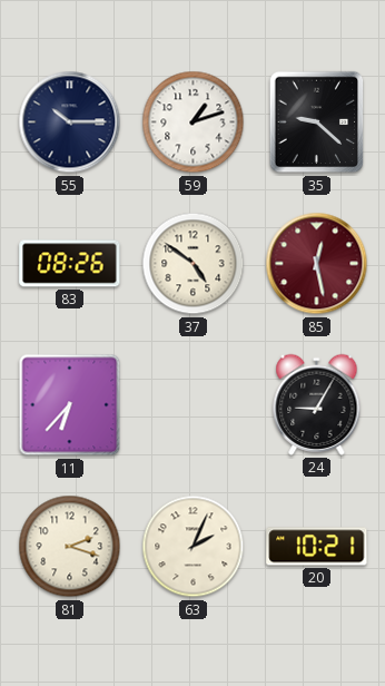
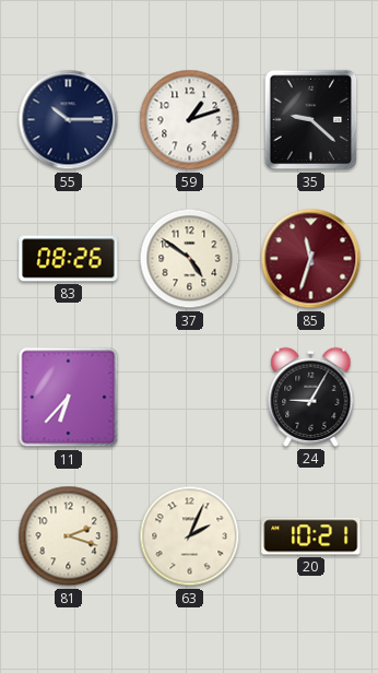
85: 12:28 -> 11:33 (311, 259)
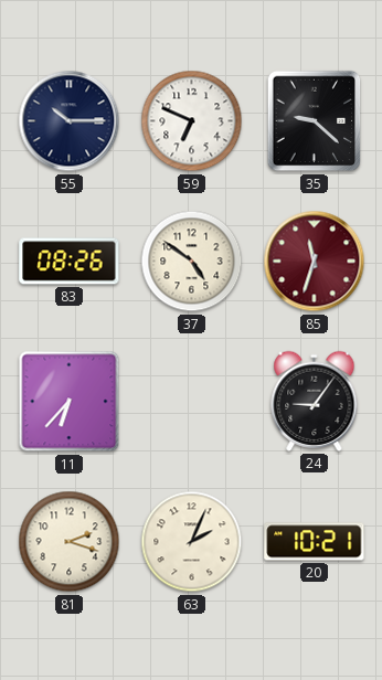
59: 1:12 -> 6:49 (192, 121)
24: 9:05 -> 9:06 (315, 401)
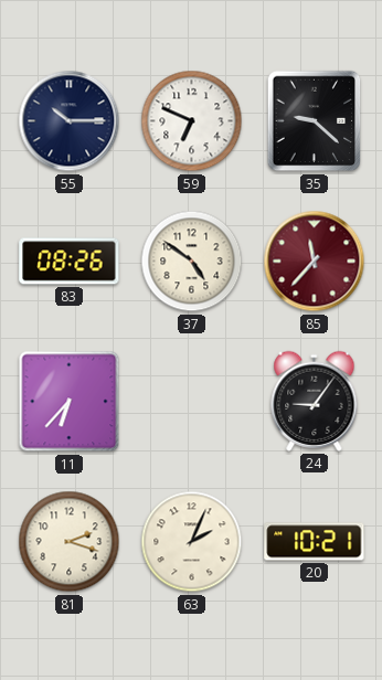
85: 11:33 -> 11:37 (315, 262)
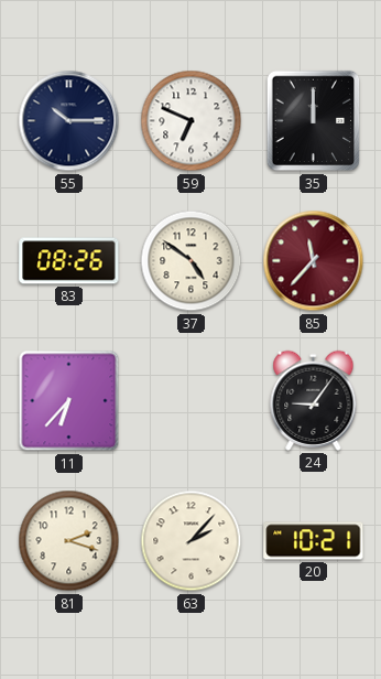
35: 9:22 -> 12:00 (314, 121)
63: 2:04 -> 2:07 (192, 541)
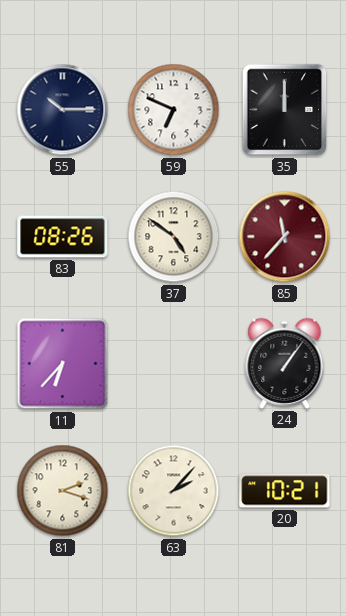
24: 9:06 -> 1:06 (285, 363)
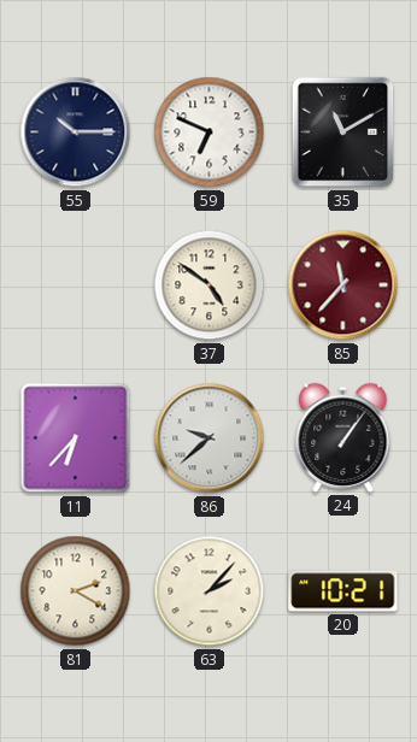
35: 12:00 -> 11:10 (343, 132)
83: 08:26 -> none (63, 237)
86: none -> 9:38 (210, 438)
81: 2:18 -> 2:20 (76, 591)
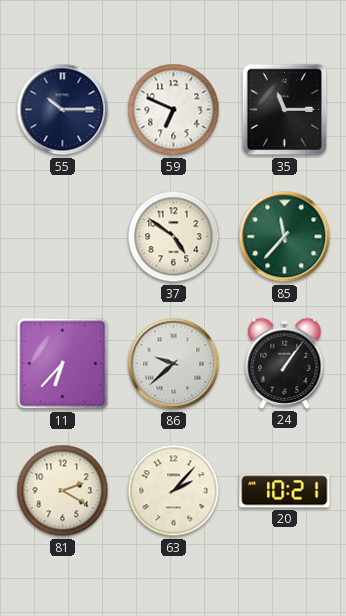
35: 11:10 -> 11:15 (285, 110)
85 dial: burgundy -> green (285, 237)
